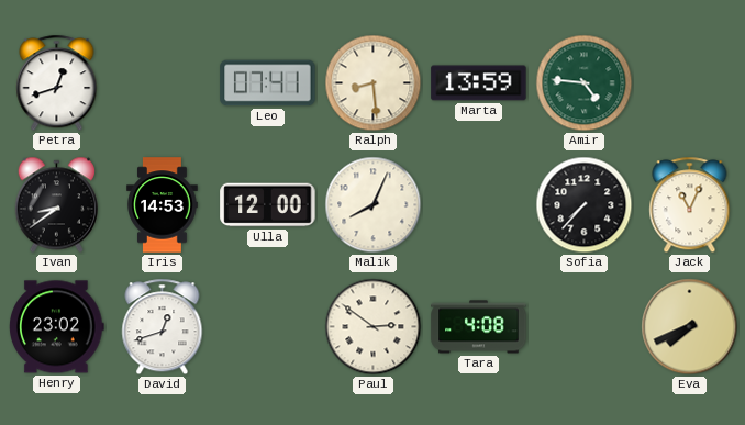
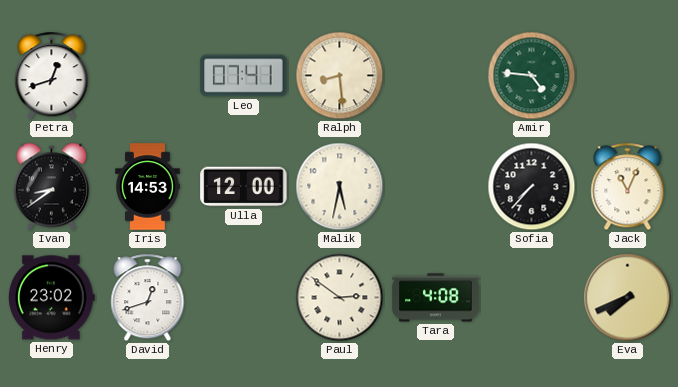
Marta: 13:59 -> none (479, 83)
Malik: 8:04 -> 5:32 (340, 187)
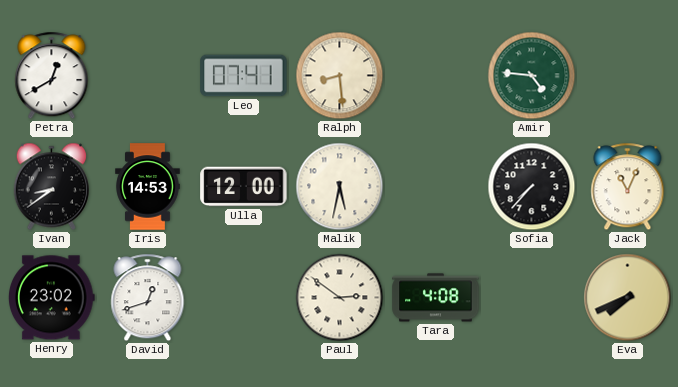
Petra: 12:42 -> 12:40 (52, 76)
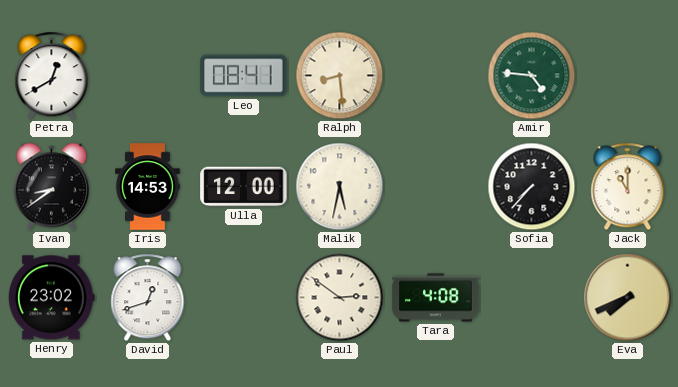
Leo: 07:41 -> 08:41 (244, 76)
Jack: 11:04 -> 11:00 (628, 187)
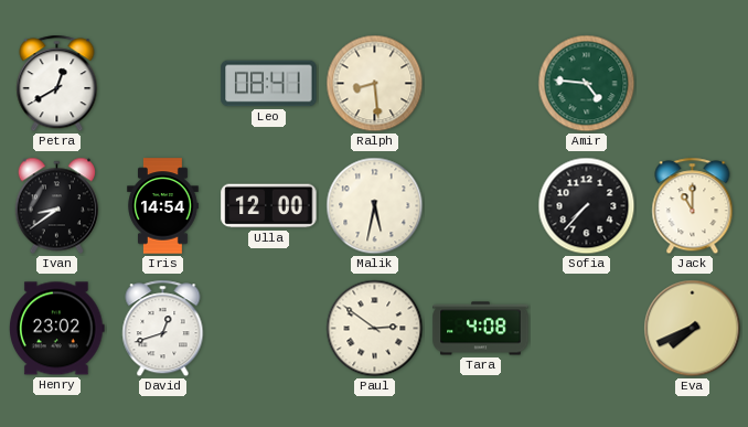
Iris: 14:53 -> 14:54 (163, 206)
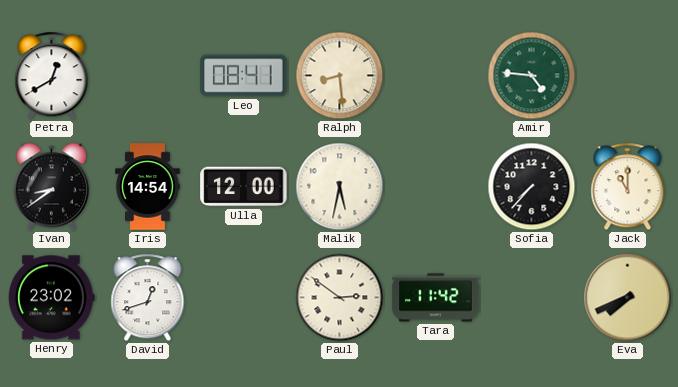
Tara: 4:08 -> 11:42 (436, 298)
